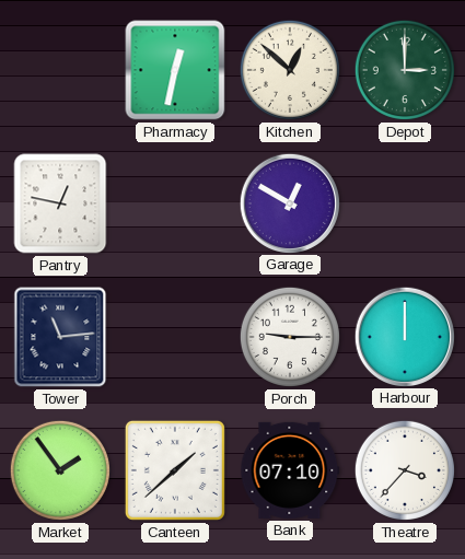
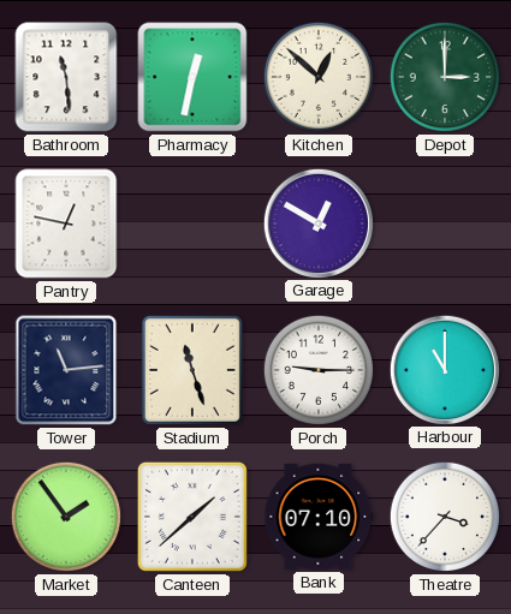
Bathroom: none -> 11:29 (66, 77)
Stadium: none -> 11:27 (192, 370)
Harbour: 12:00 -> 11:00 (444, 369)
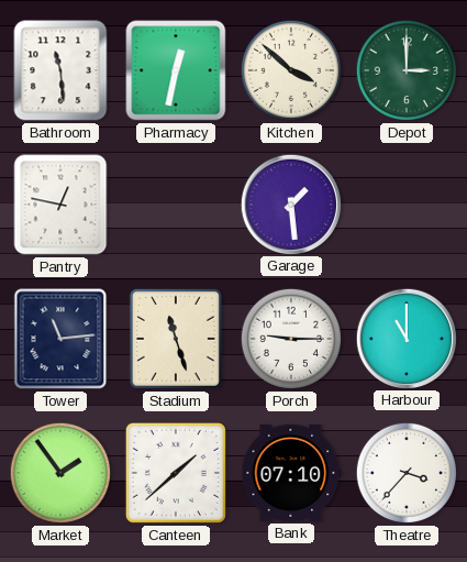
Kitchen: 12:52 -> 3:52 (291, 70)
Garage: 12:50 -> 1:29 (290, 203)
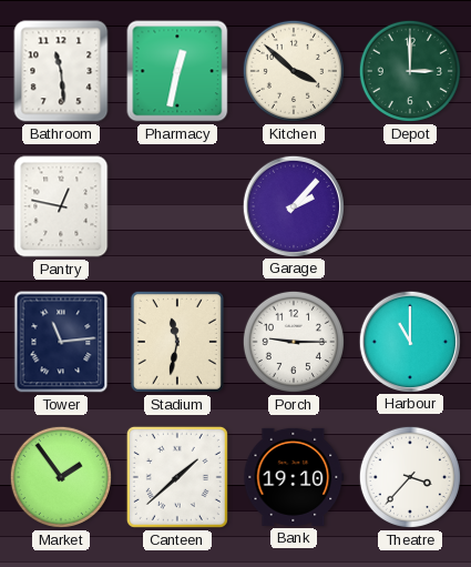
Garage: 1:29 -> 2:07 (293, 205)
Stadium: 11:27 -> 11:32 (177, 342)
Bank: 07:10 -> 19:10 (294, 477)
